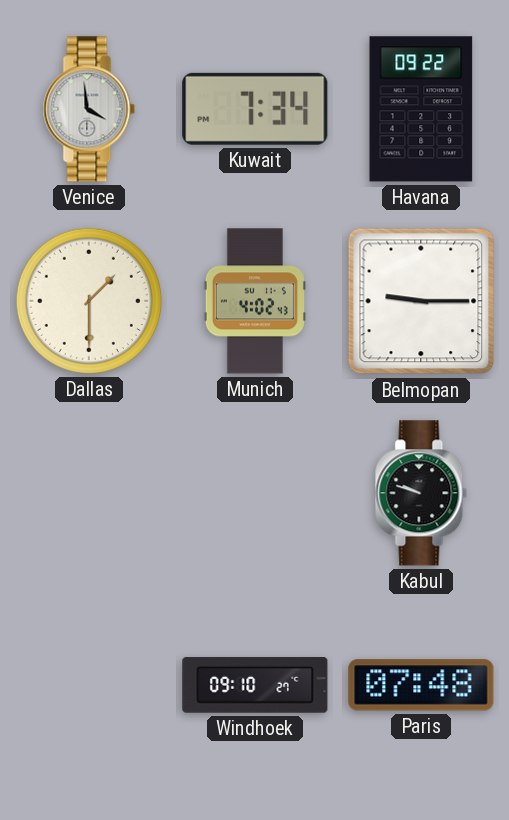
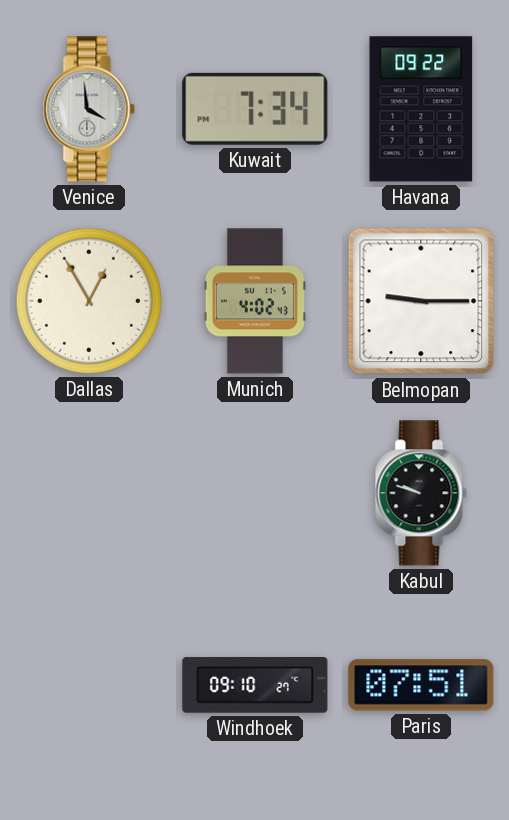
Dallas: 1:30 -> 12:55 (89, 301)
Paris: 07:48 -> 07:51 (421, 685)
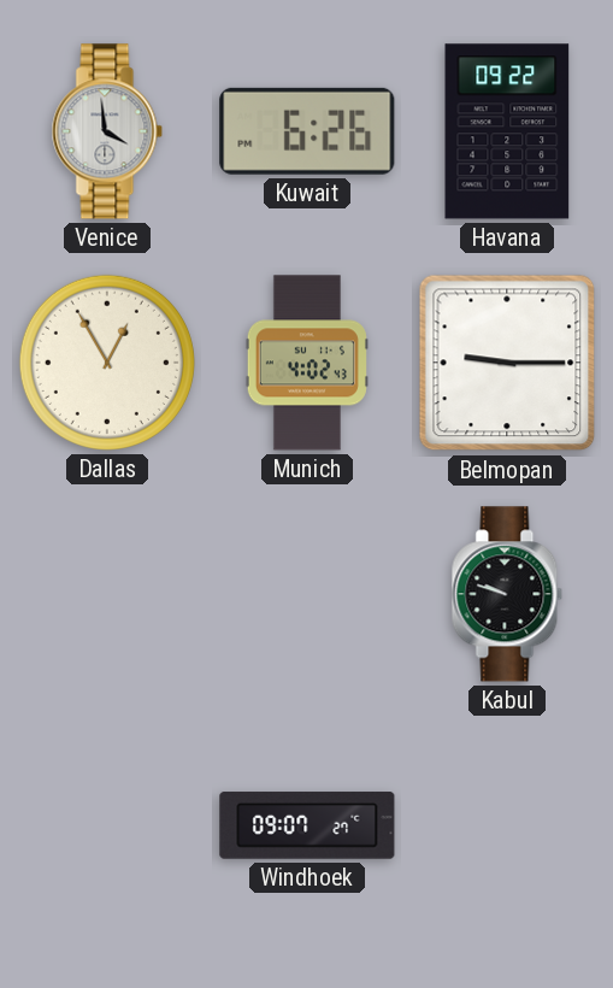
Kuwait: 7:34 -> 6:26 (307, 131)
Windhoek: 09:10 -> 09:07 (307, 825)
Paris: 07:51 -> none (421, 685)
